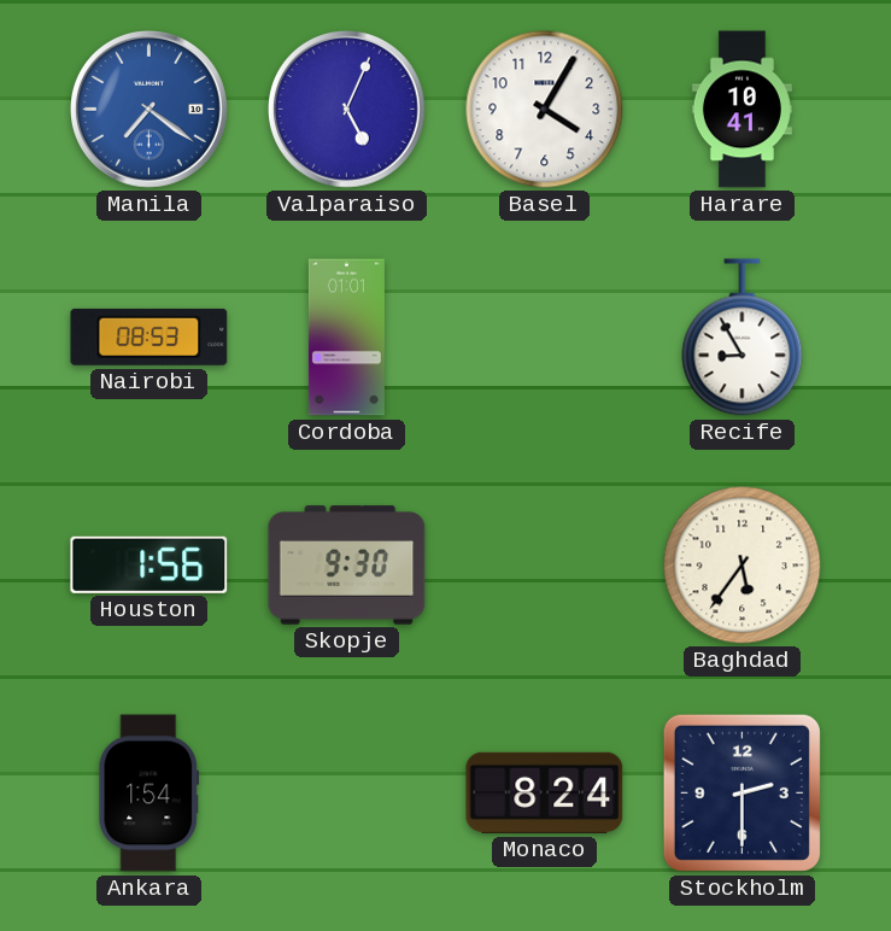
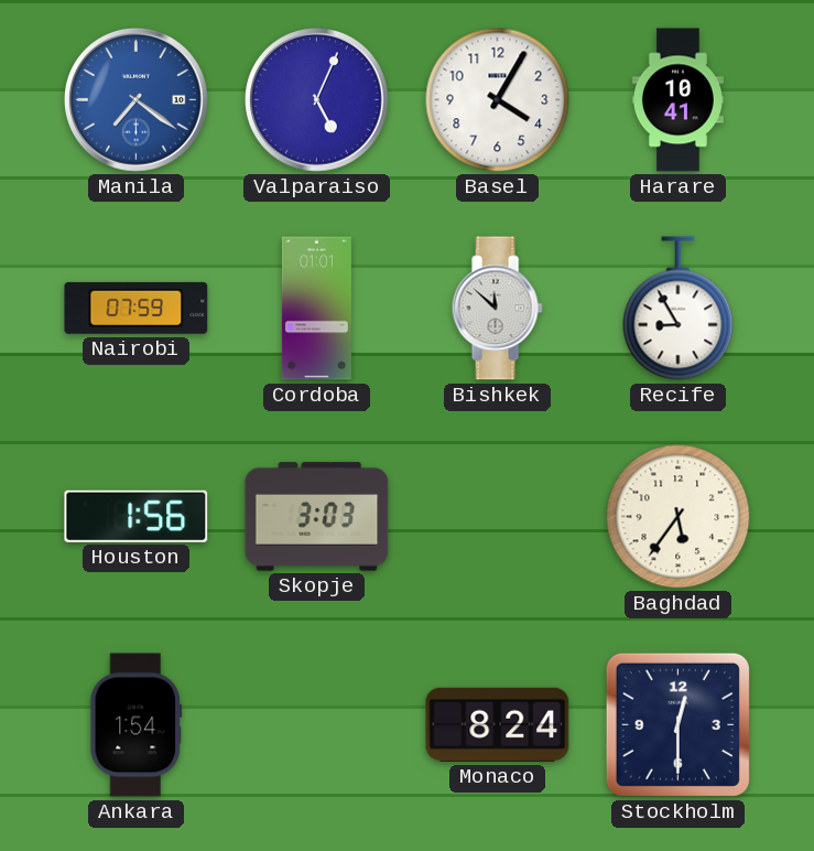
Nairobi: 08:53 -> 07:59 (137, 308)
Bishkek: none -> 11:52 (497, 309)
Skopje: 9:30 -> 3:03 (317, 517)
Stockholm: 2:30 -> 12:30 (677, 724)
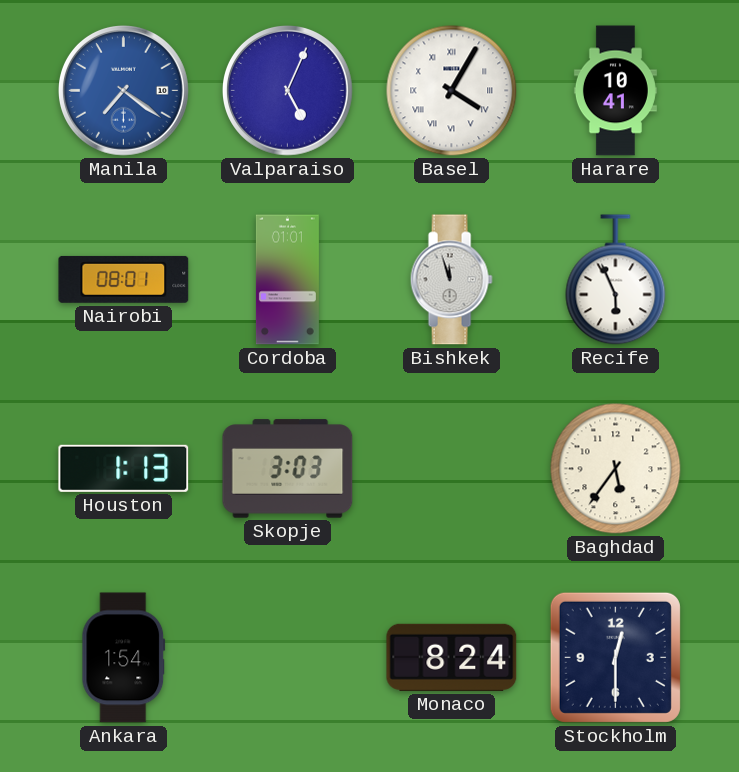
Basel numerals: Arabic -> Roman (452, 91)
Nairobi: 07:59 -> 08:01 (124, 279)
Bishkek: 11:52 -> 11:57 (451, 280)
Recife: 8:55 -> 5:56 (616, 280)
Houston: 1:56 -> 1:13 (124, 468)
